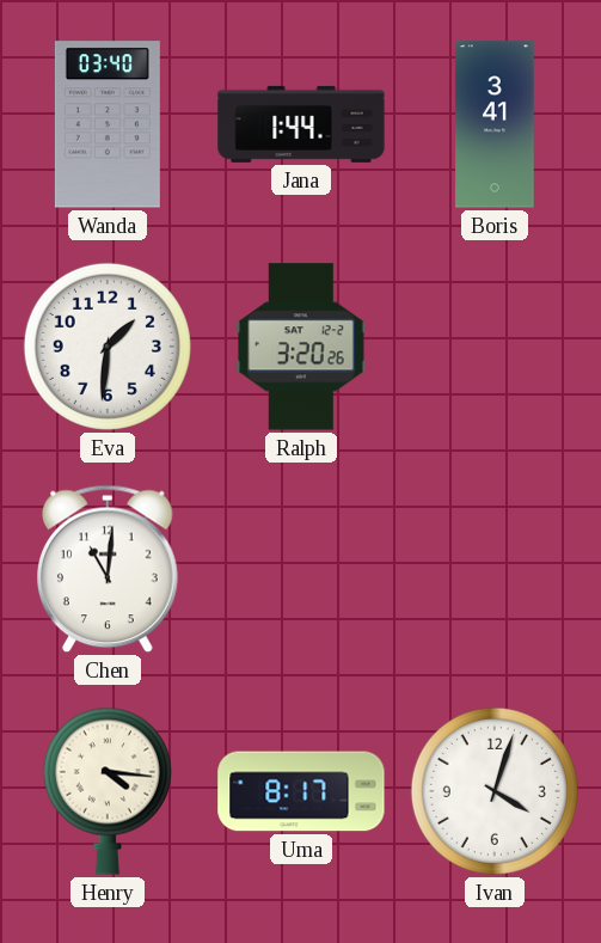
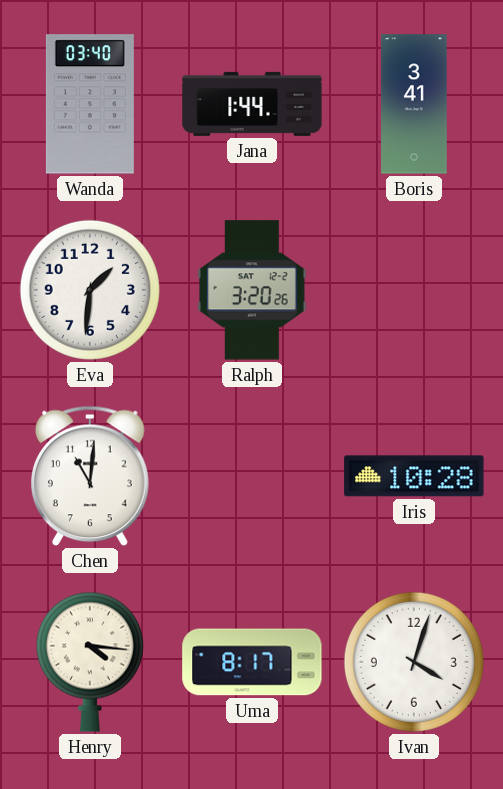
Iris: none -> 10:28 (414, 476)
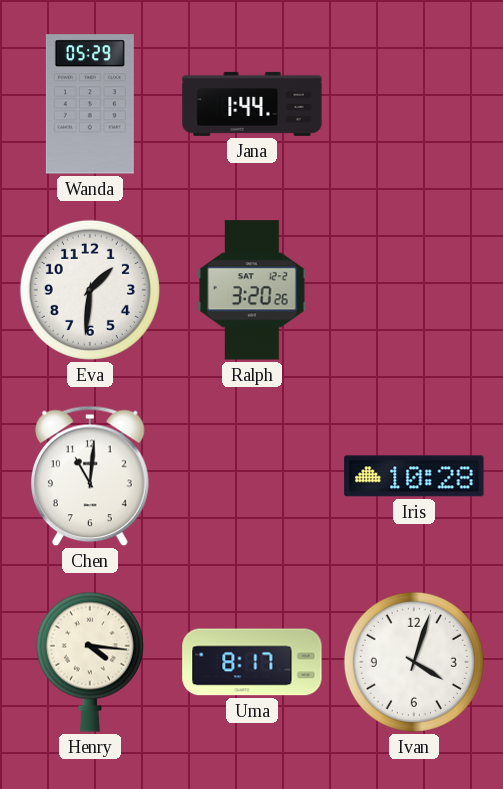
Wanda: 03:40 -> 05:29 (90, 104)
Boris: 3:41 -> none (414, 104)
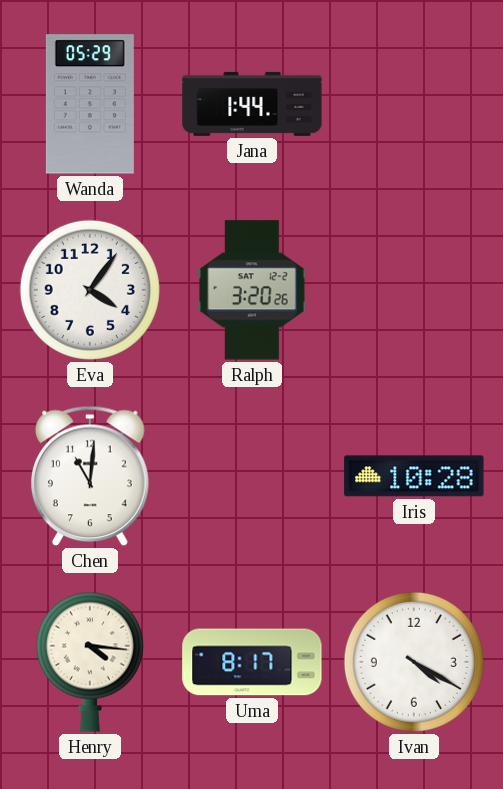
Eva: 1:31 -> 4:06 (90, 290)
Ivan: 4:03 -> 4:20 (414, 662)
